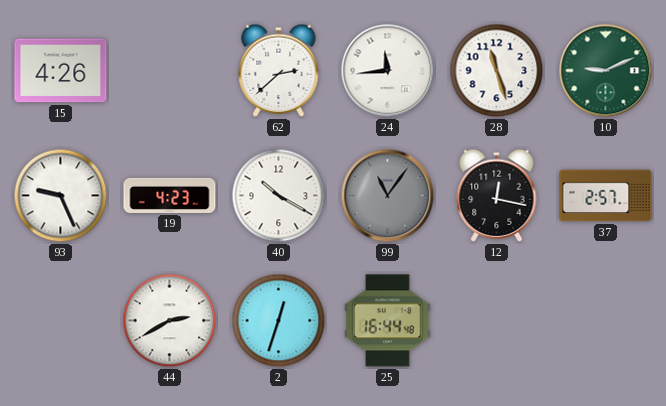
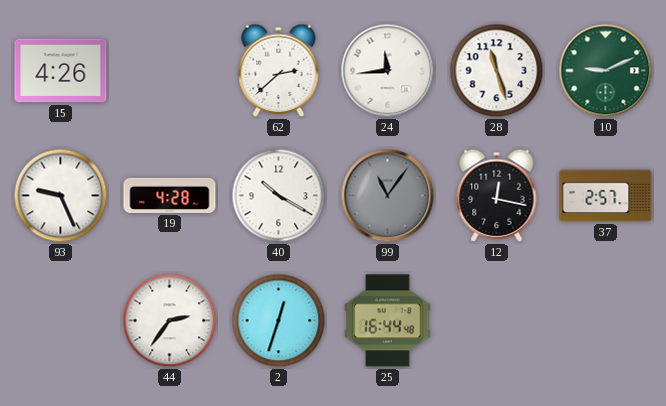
19: 4:23 -> 4:28 (170, 195)
44: 2:40 -> 2:36 (170, 321)
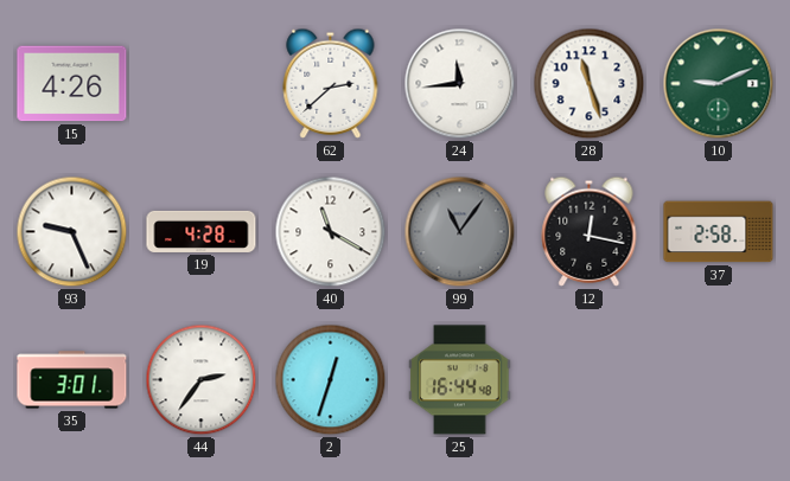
40: 10:20 -> 11:20 (331, 232)
37: 2:57 -> 2:58 (719, 232)
35: none -> 3:01 (72, 380)
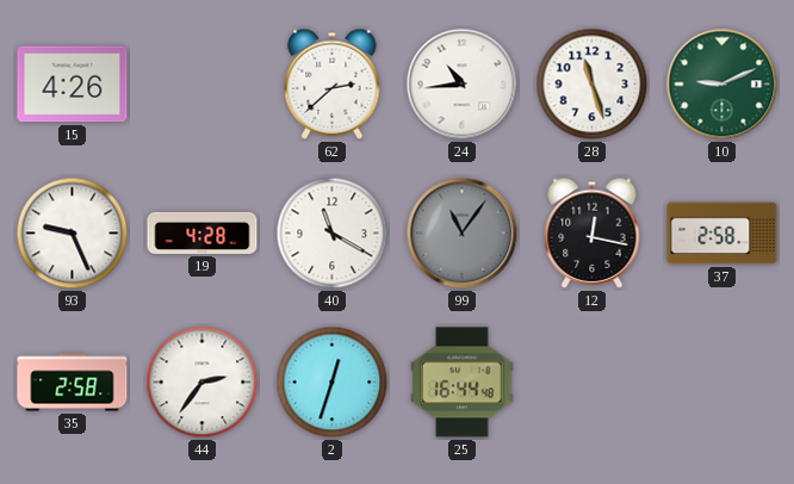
24: 11:44 -> 10:44 (463, 85)
35: 3:01 -> 2:58 (73, 383)
